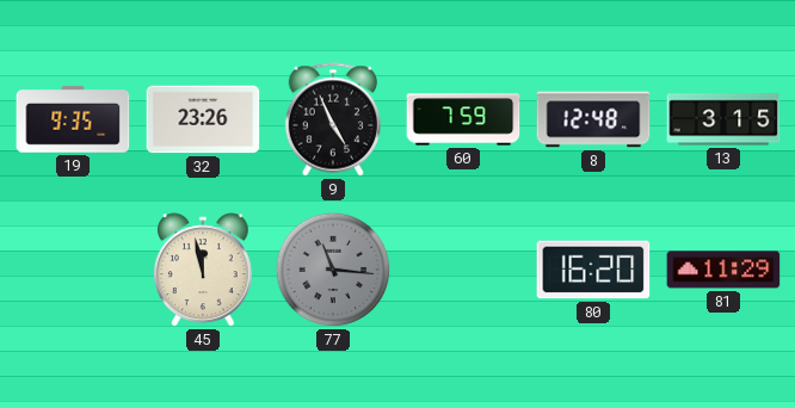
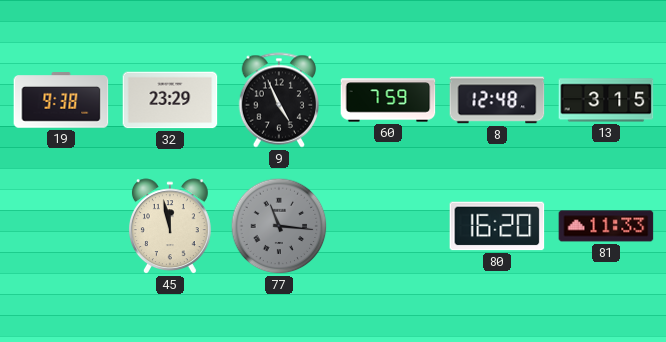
19: 9:35 -> 9:38 (61, 100)
32: 23:26 -> 23:29 (170, 100)
81: 11:29 -> 11:33 (606, 226)
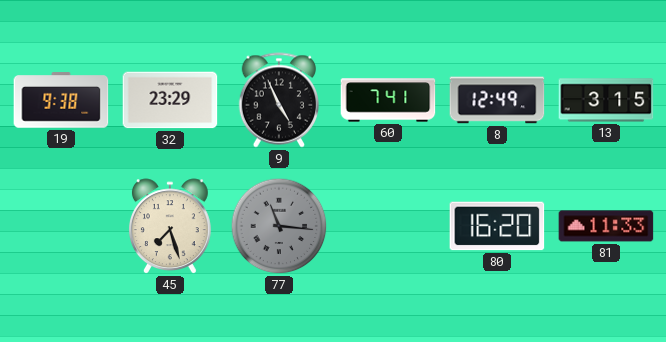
60: 7:59 -> 7:41 (388, 100)
8: 12:48 -> 12:49 (497, 100)
45: 11:58 -> 7:27 (170, 227)
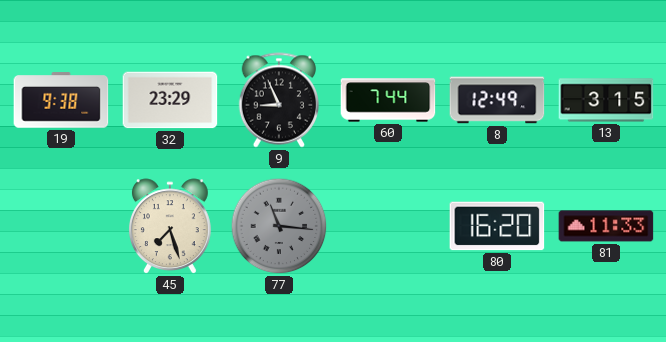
9: 4:56 -> 8:56 (278, 100)
60: 7:41 -> 7:44 (388, 100)
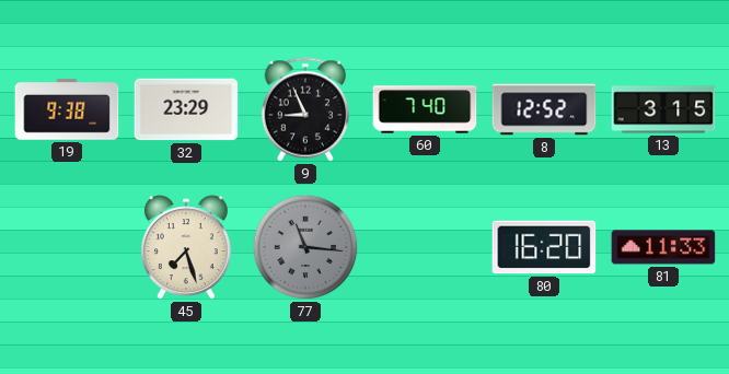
60: 7:44 -> 7:40 (425, 109)
8: 12:49 -> 12:52 (544, 109)
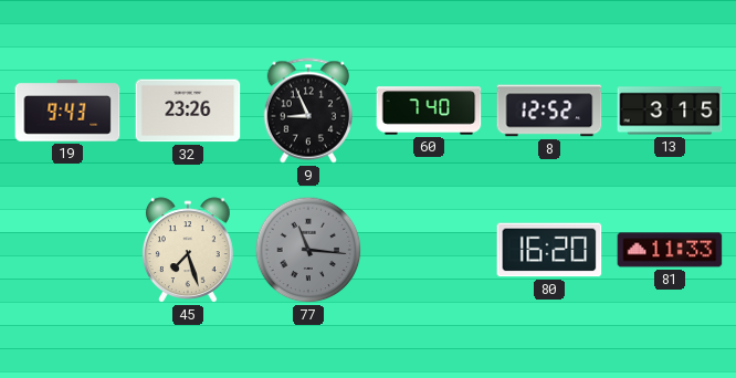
19: 9:38 -> 9:43 (67, 111)
32: 23:29 -> 23:26 (188, 111)
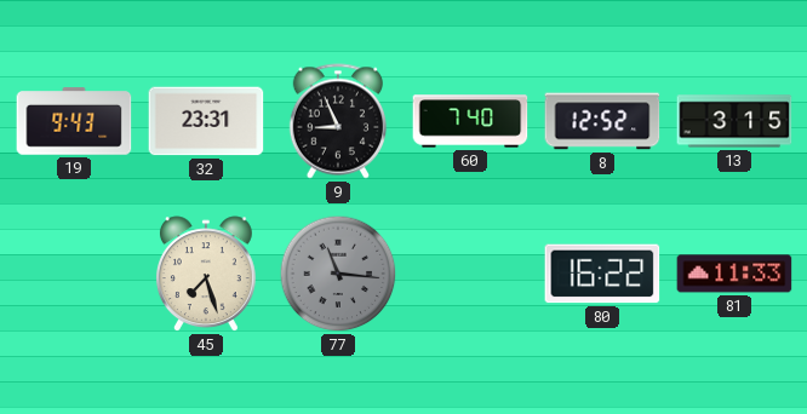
32: 23:26 -> 23:31 (206, 121)
80: 16:20 -> 16:22 (602, 274)
